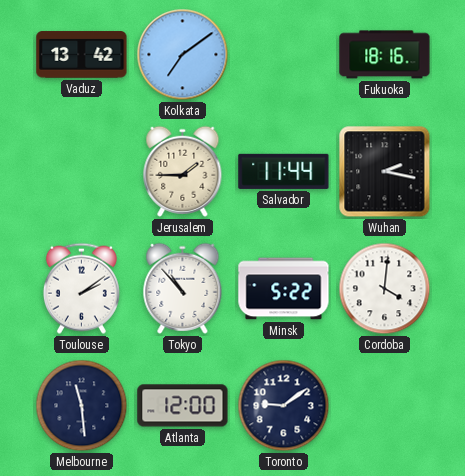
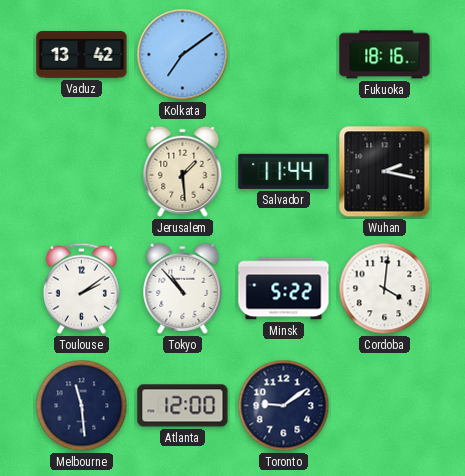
Jerusalem: 1:45 -> 1:29 (183, 171)
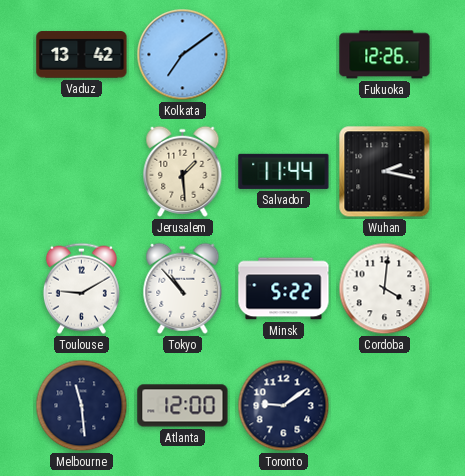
Fukuoka: 18:16 -> 12:26 (385, 55)
Toulouse: 2:09 -> 9:10 (81, 288)
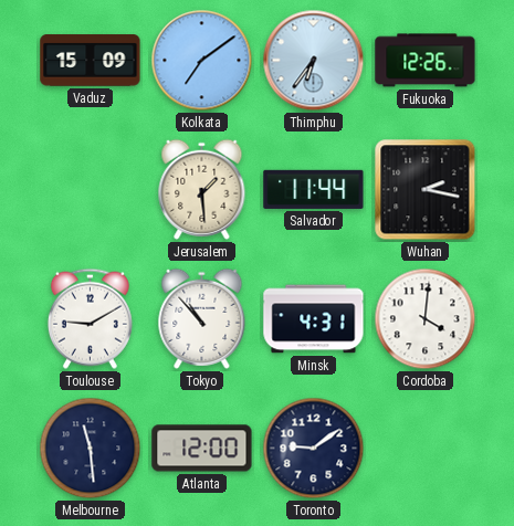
Vaduz: 13:42 -> 15:09 (91, 61)
Thimphu: none -> 6:36 (314, 61)
Minsk: 5:22 -> 4:31 (314, 319)
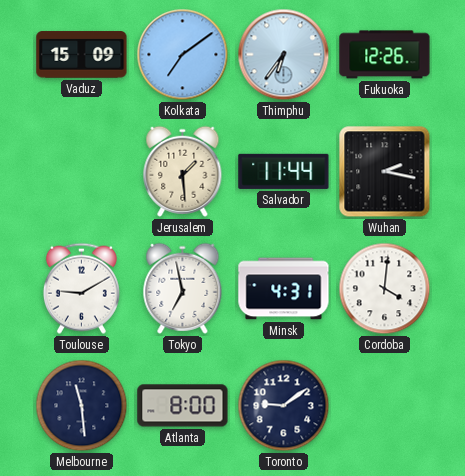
Tokyo: 10:53 -> 6:58 (183, 288)
Atlanta: 12:00 -> 8:00 (183, 406)
